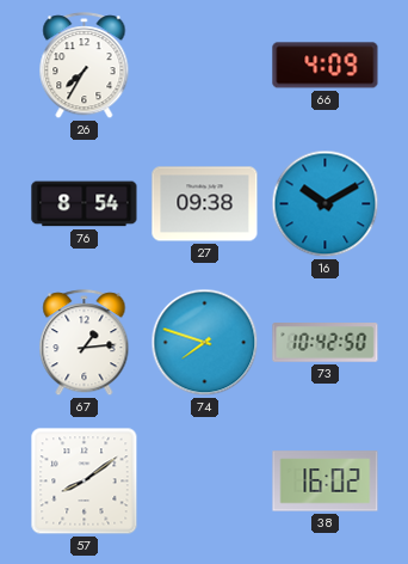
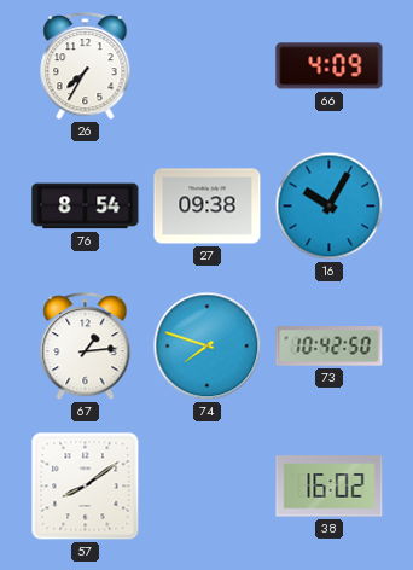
16: 10:10 -> 10:05 (330, 207)
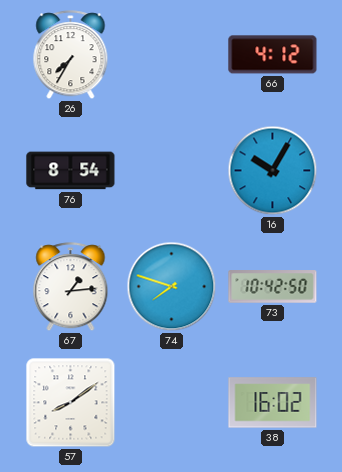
66: 4:09 -> 4:12 (273, 55)
27: 09:38 -> none (208, 207)
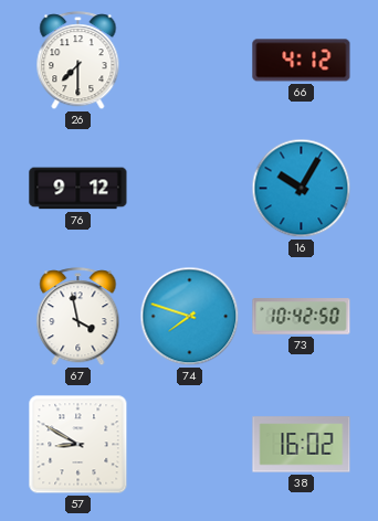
26: 7:35 -> 7:30 (78, 61)
76: 8:54 -> 9:12 (78, 189)
67: 1:14 -> 3:58 (78, 317)
57: 8:09 -> 8:50 (78, 445)
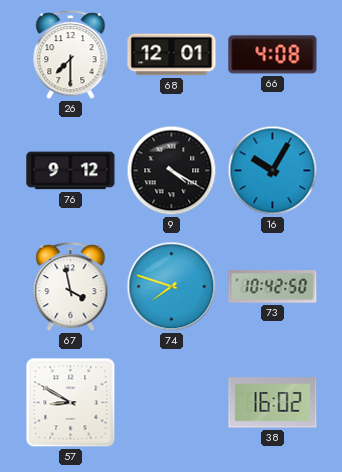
68: none -> 12:01 (172, 55)
66: 4:12 -> 4:08 (273, 55)
9: none -> 4:20 (172, 171)
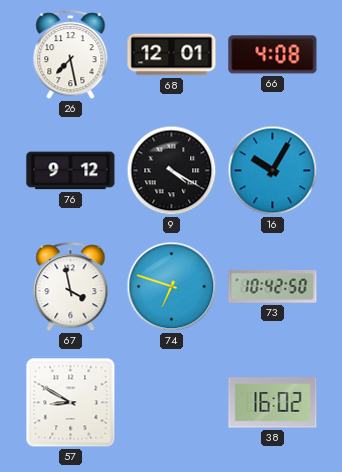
26: 7:30 -> 7:28 (71, 55)
74: 7:48 -> 6:48 (172, 287)
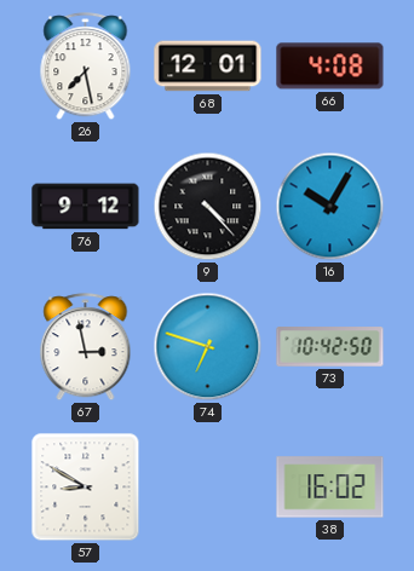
9: 4:20 -> 4:23 (208, 207)
67: 3:58 -> 2:58 (86, 347)
